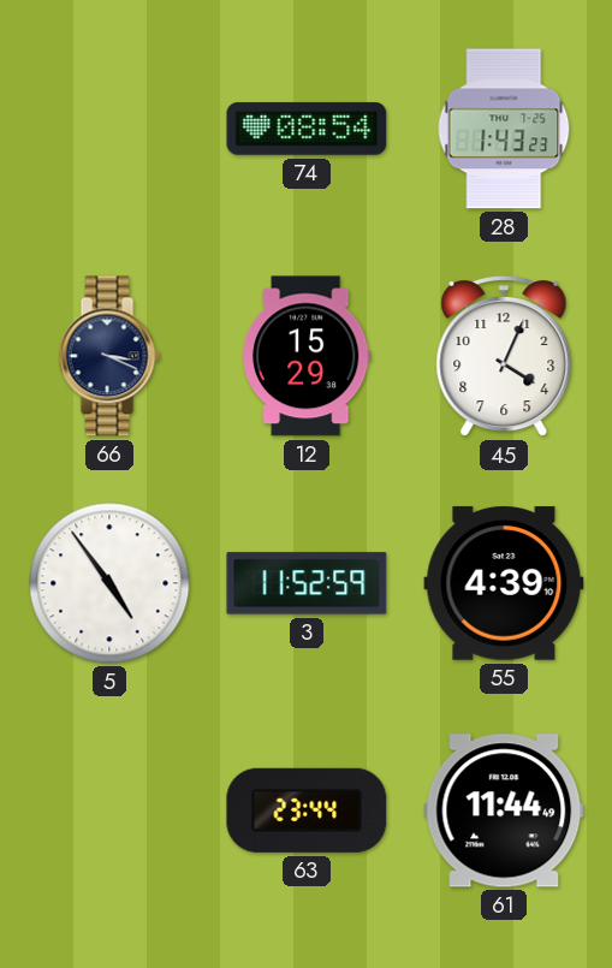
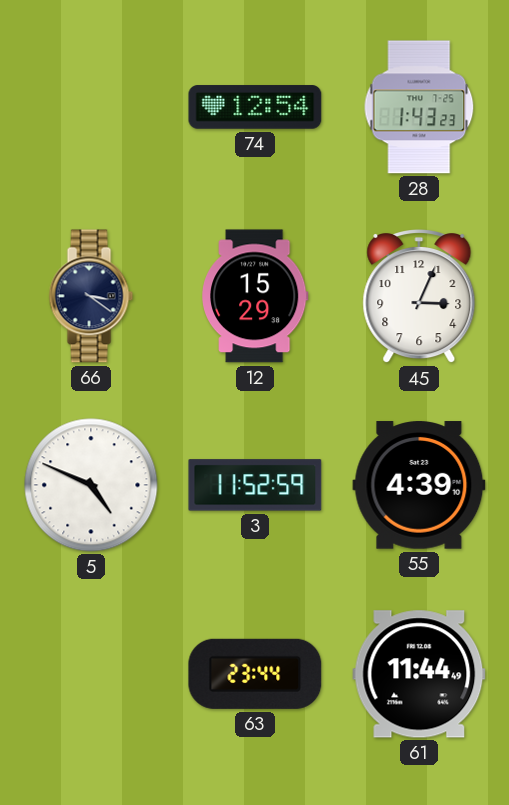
74: 08:54 -> 12:54 (255, 107)
66: 3:19 -> 3:21 (91, 296)
45: 4:04 -> 3:04 (419, 297)
5: 4:54 -> 4:49 (91, 485)
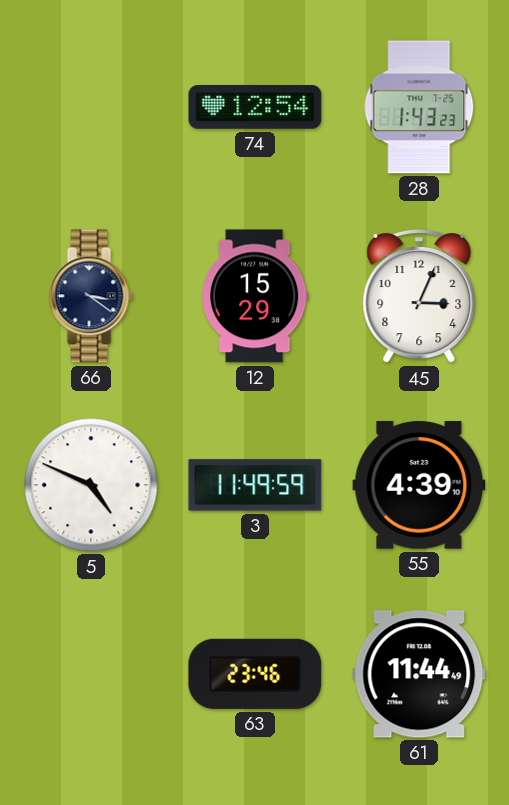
3: 11:52 -> 11:49 (255, 485)
63: 23:44 -> 23:46 (255, 674)
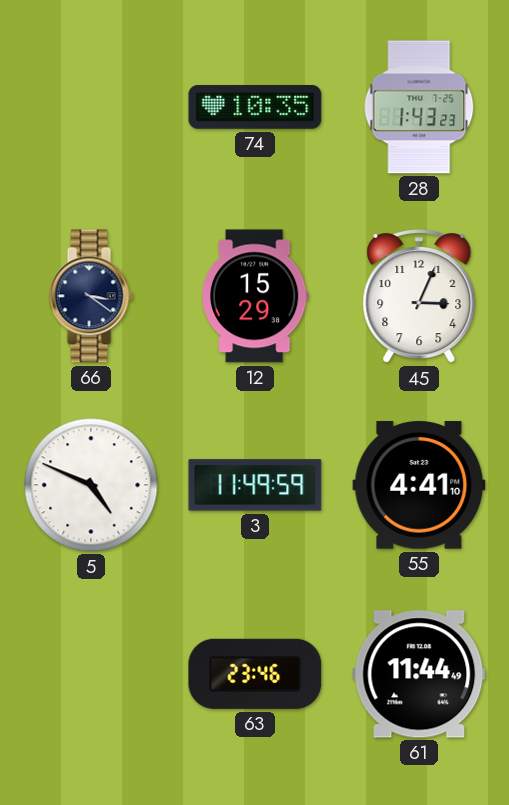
74: 12:54 -> 10:35 (255, 107)
55: 4:39 -> 4:41 (419, 485)
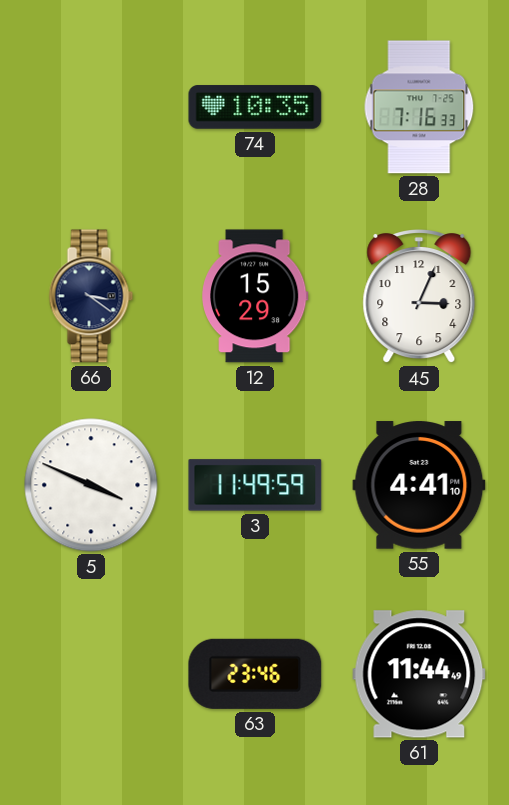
28: 1:43 -> 7:16 (419, 107)
5: 4:49 -> 3:49 (91, 485)
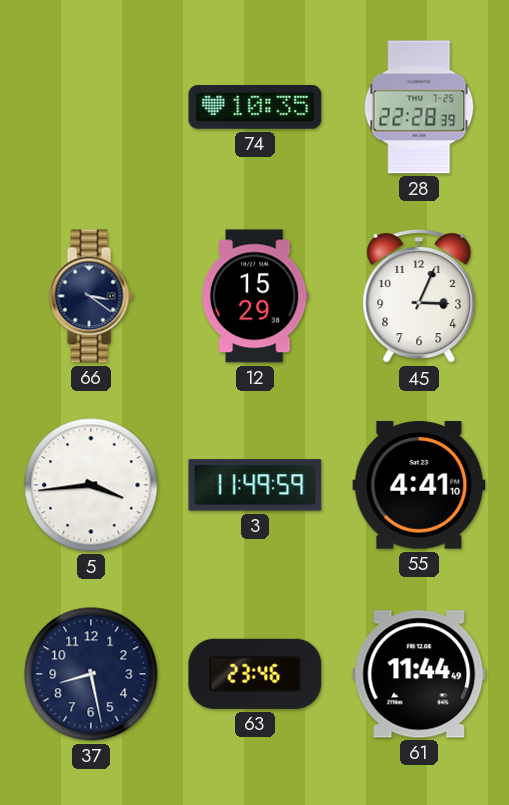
28: 7:16 -> 22:28 (419, 107)
5: 3:49 -> 3:44 (91, 485)
37: none -> 8:28 (91, 674)
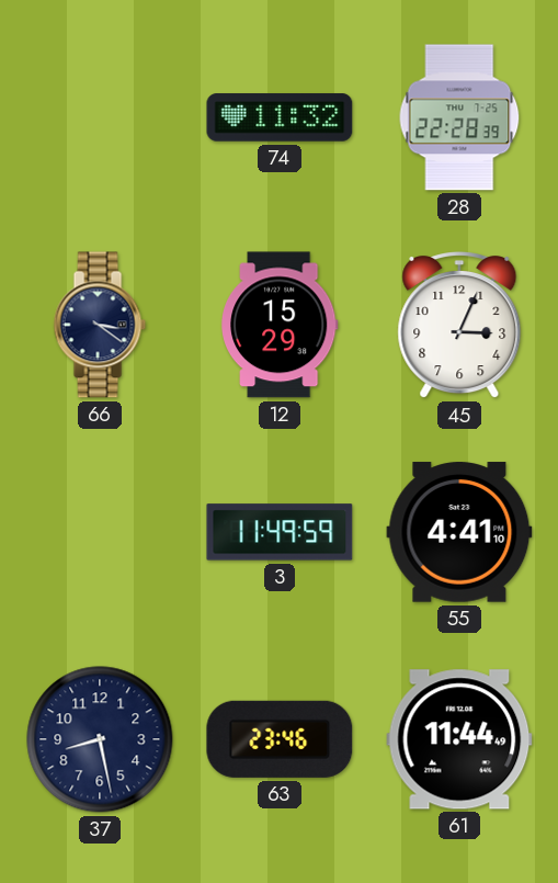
74: 10:35 -> 11:32 (280, 117)
5: 3:44 -> none (91, 485)
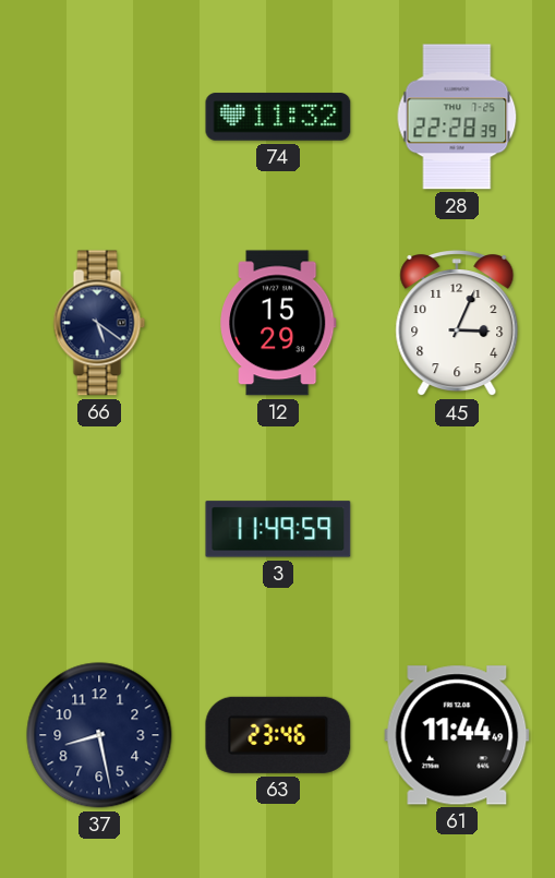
66: 3:21 -> 5:21 (99, 323)
55: 4:41 -> none (459, 532)
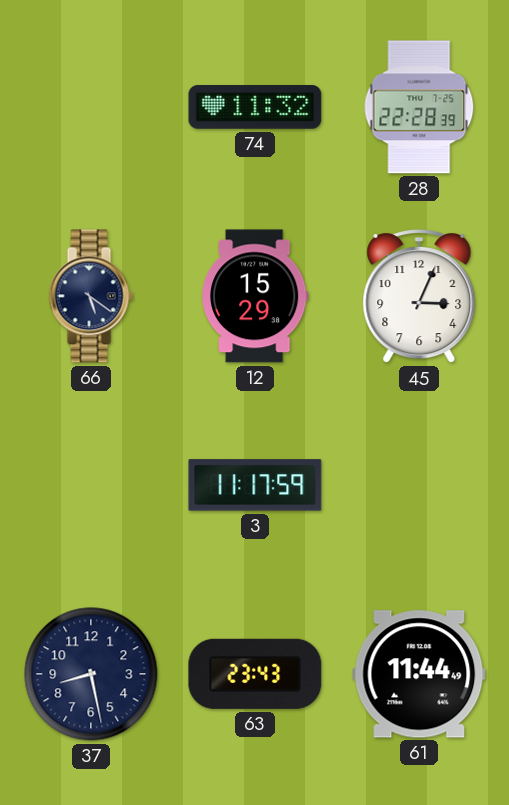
3: 11:49 -> 11:17 (255, 485)
63: 23:46 -> 23:43 (255, 674)
